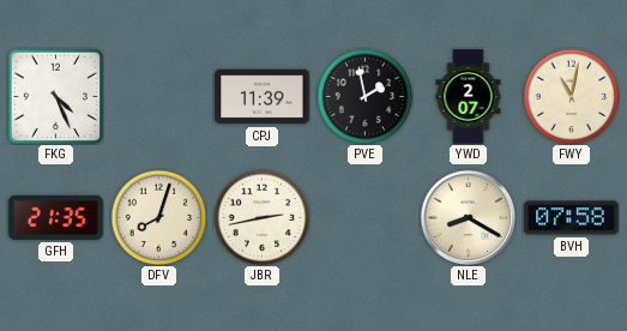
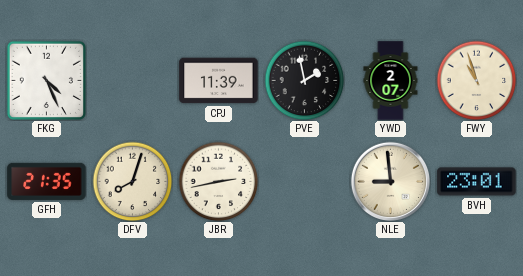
FWY: 11:02 -> 10:57 (476, 80)
NLE: 8:20 -> 8:59 (390, 181)
BVH: 07:58 -> 23:01 (477, 182)
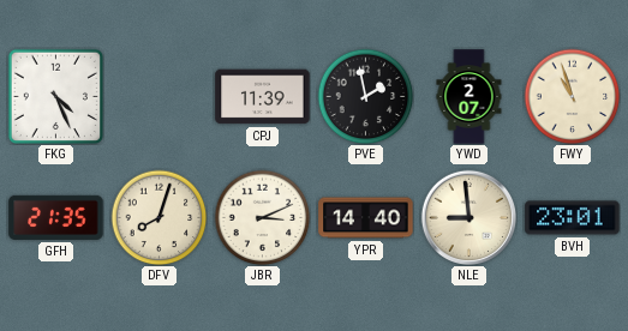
JBR: 2:43 -> 3:11 (262, 217)
YPR: none -> 14:40 (366, 218)
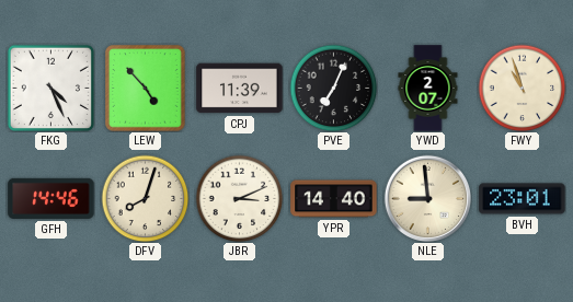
LEW: none -> 4:53 (146, 89)
PVE: 1:58 -> 7:04 (333, 88)
GFH: 21:35 -> 14:46 (51, 198)
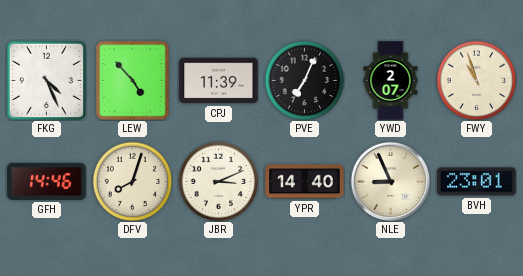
NLE: 8:59 -> 8:56 (390, 181)
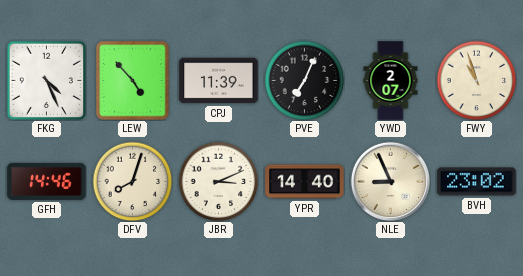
BVH: 23:01 -> 23:02 (477, 182)
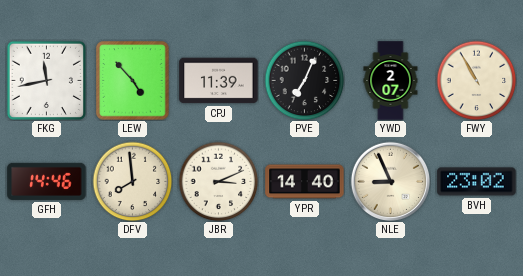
FKG: 4:26 -> 11:43 (46, 80)
FWY: 10:57 -> 10:55 (476, 80)
DFV: 8:03 -> 7:59 (132, 181)
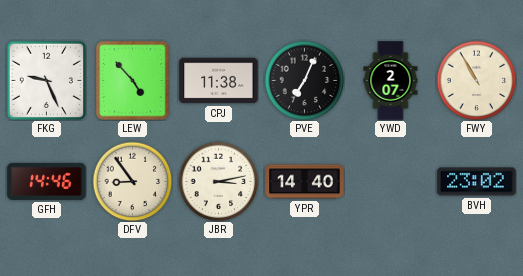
FKG: 11:43 -> 9:26 (46, 80)
CPJ: 11:39 -> 11:38 (219, 81)
DFV: 7:59 -> 8:54 (132, 181)
JBR: 3:11 -> 3:13 (218, 181)
NLE: 8:56 -> none (390, 181)
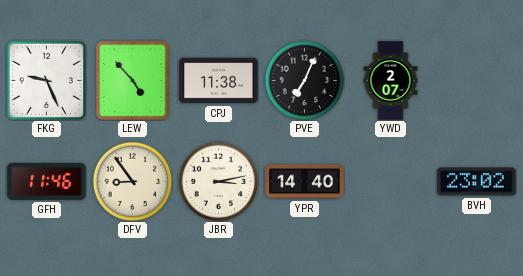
FWY: 10:55 -> none (476, 80)
GFH: 14:46 -> 11:46 (47, 181)
